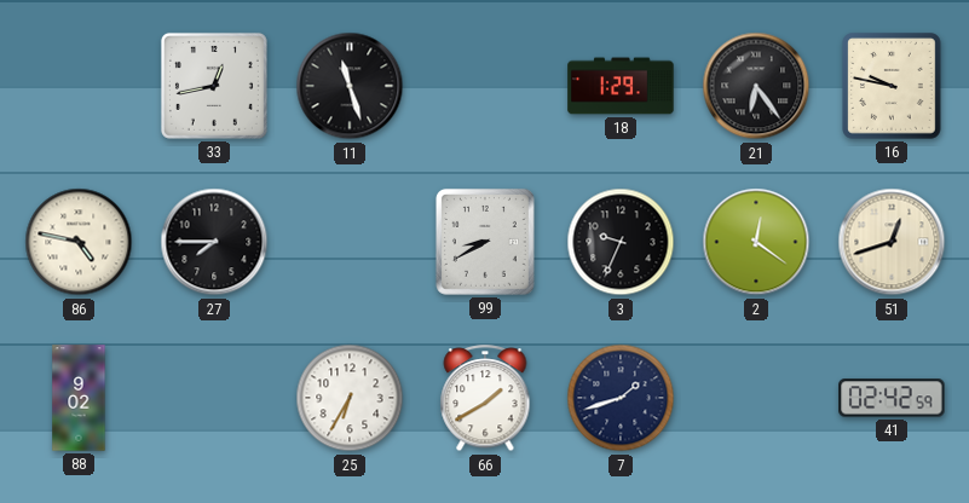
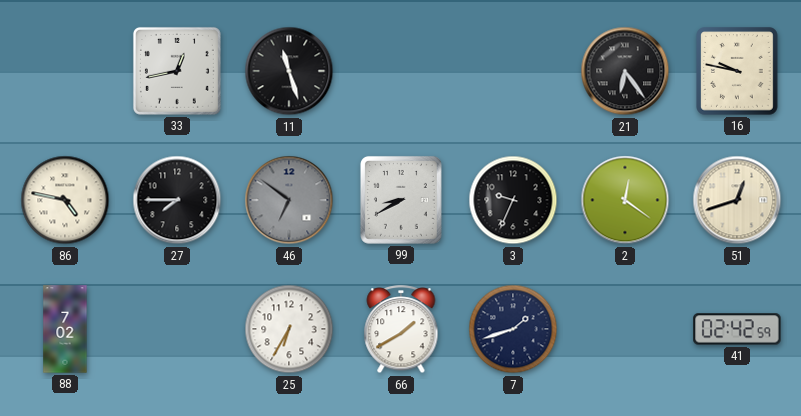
18: 1:29 -> none (621, 86)
46: none -> 6:51 (289, 200)
88: 9:02 -> 7:02 (65, 329)
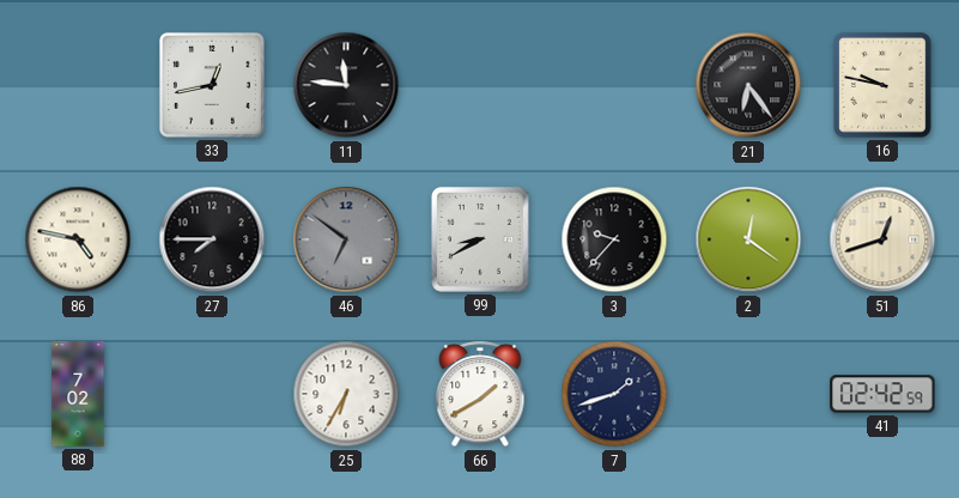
11: 11:27 -> 11:46 (346, 85)
3: 9:34 -> 9:37 (614, 239)
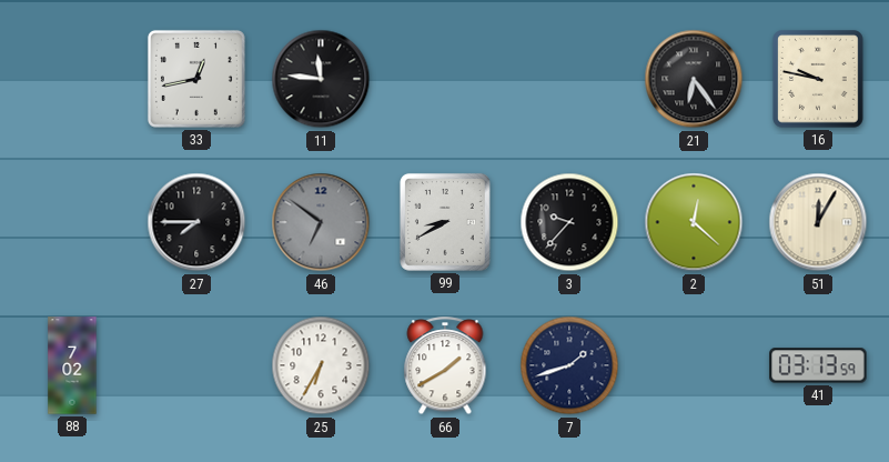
86: 4:47 -> none (78, 239)
2: 12:21 -> 12:22 (694, 222)
51: 12:42 -> 12:05 (818, 222)
41: 02:42 -> 03:13 (818, 365)
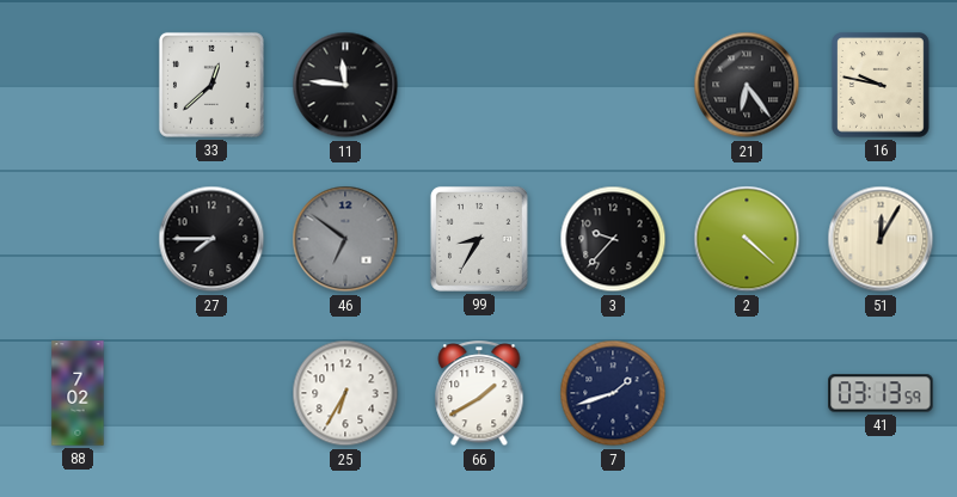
33: 12:43 -> 12:38 (211, 85)
99: 8:40 -> 8:35 (479, 239)
2: 12:22 -> 4:22 (747, 239)
